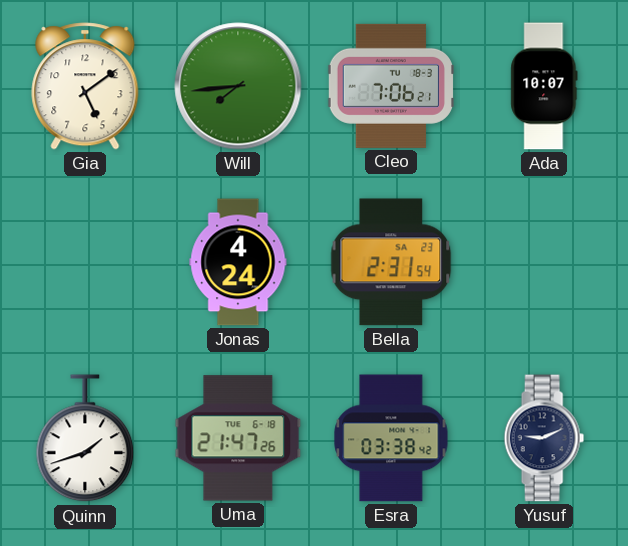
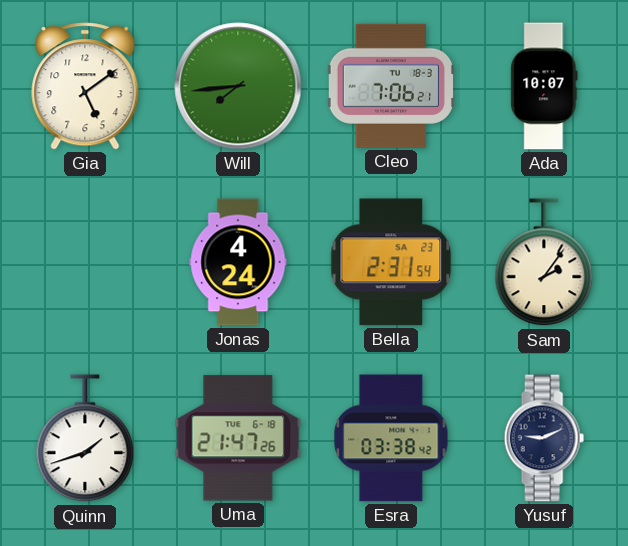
Sam: none -> 2:06 (544, 263)
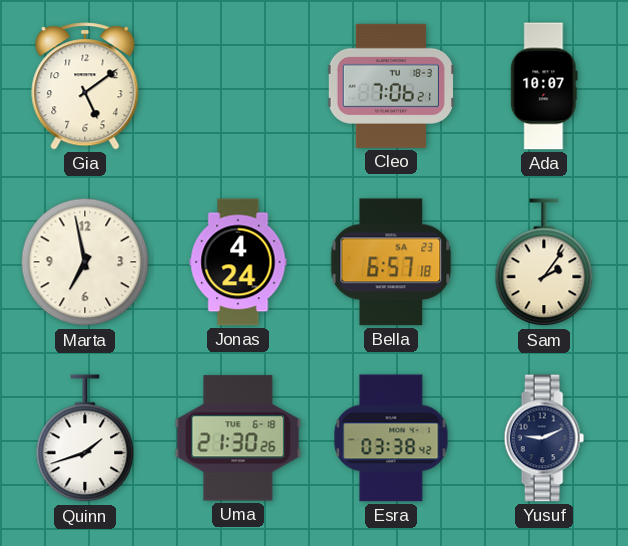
Will: 7:44 -> none (238, 86)
Marta: none -> 6:58 (85, 262)
Bella: 2:31 -> 6:57 (391, 262)
Uma: 21:47 -> 21:30 (238, 438)
